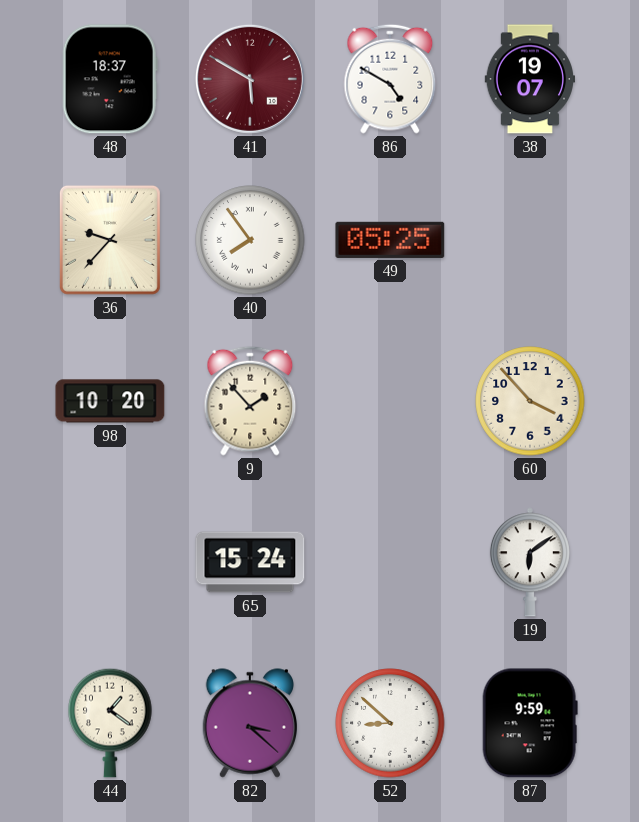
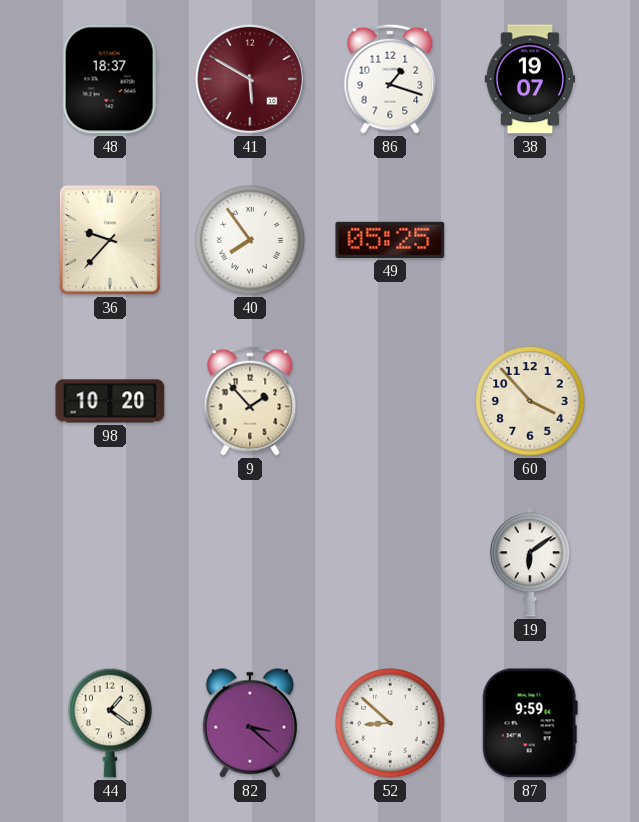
86: 4:50 -> 1:18 (390, 79)
65: 15:24 -> none (250, 562)
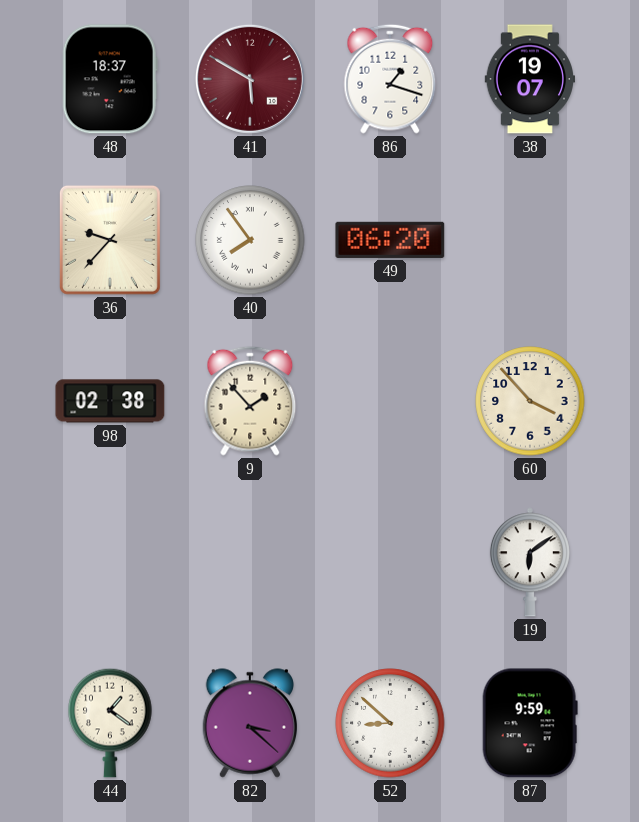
49: 05:25 -> 06:20 (390, 240)
98: 10:20 -> 02:38 (110, 401)
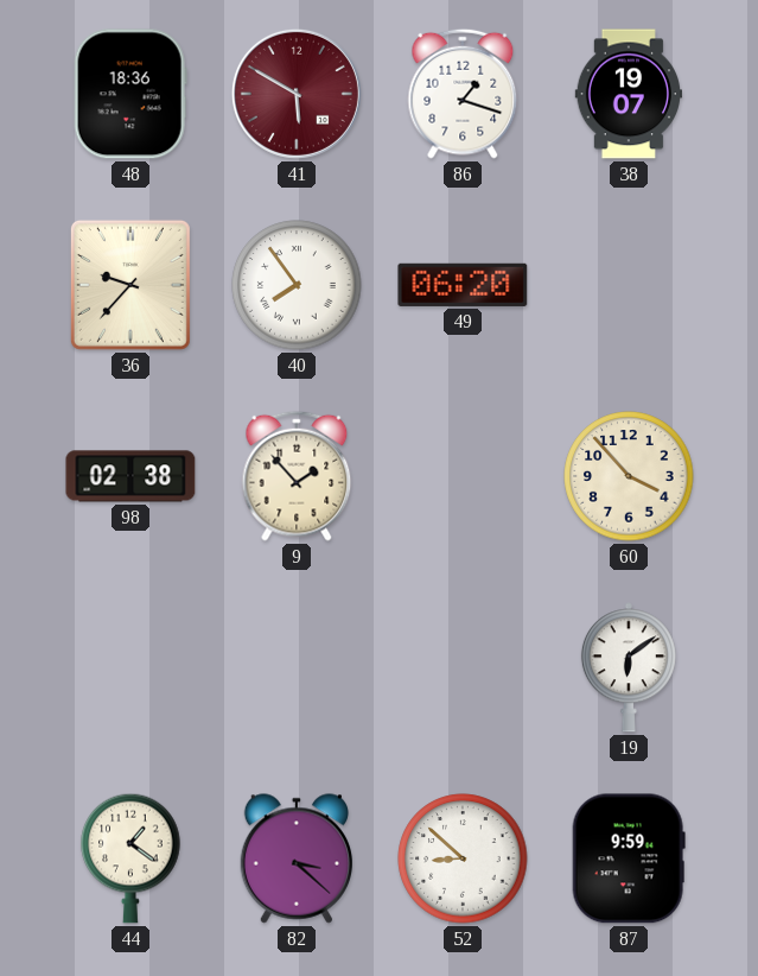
48: 18:37 -> 18:36 (130, 94)
